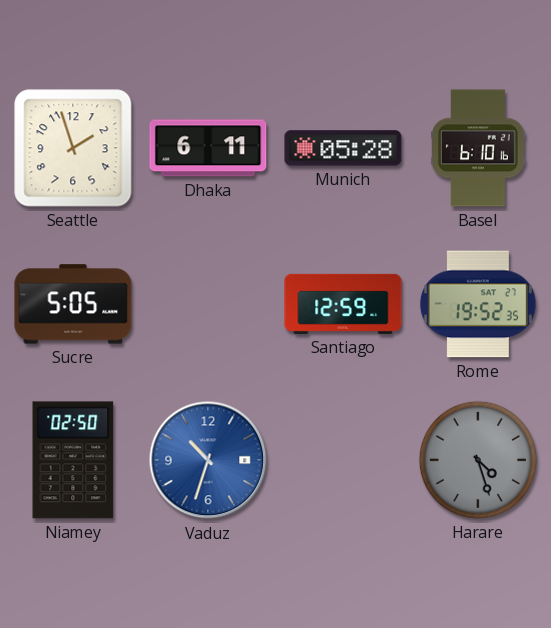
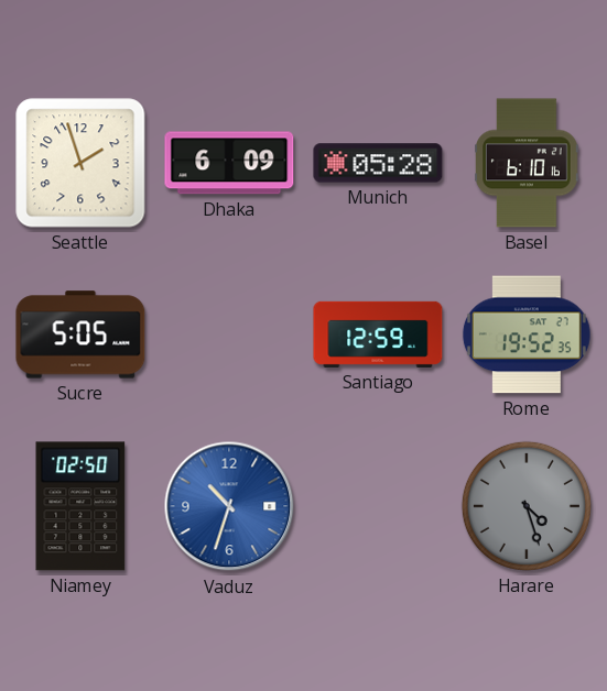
Dhaka: 6:11 -> 6:09 (229, 163)
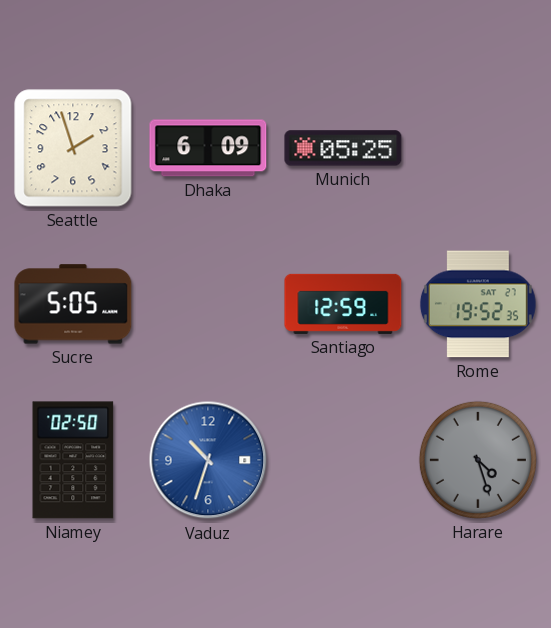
Munich: 05:28 -> 05:25 (343, 148)
Basel: 6:10 -> none (527, 163)
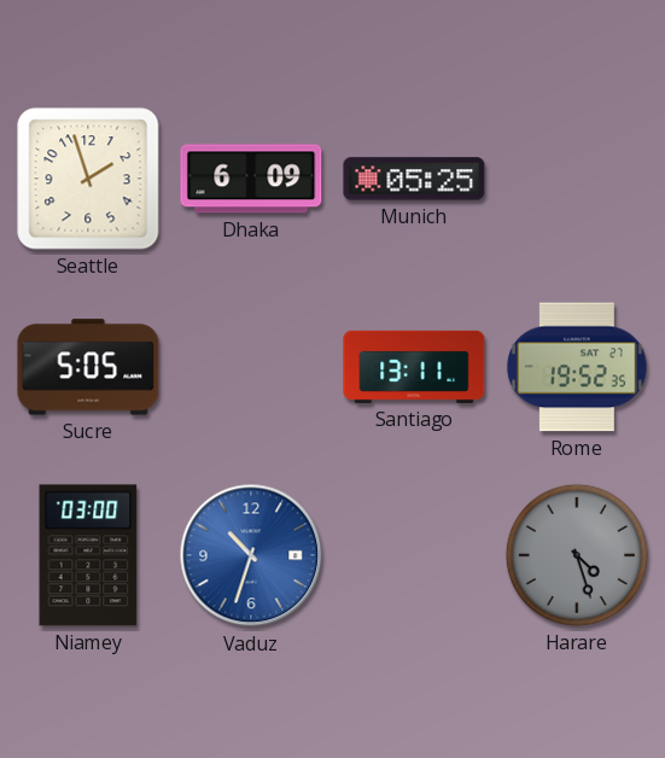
Santiago: 12:59 -> 13:11 (414, 367)
Niamey: 02:50 -> 03:00 (88, 555)
